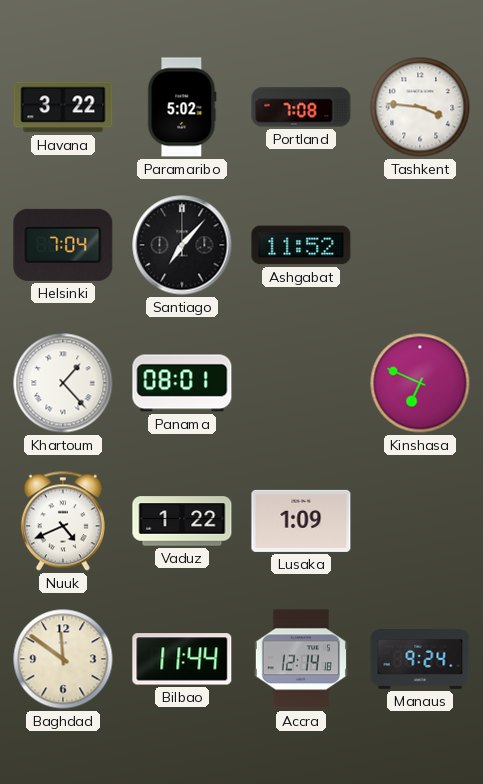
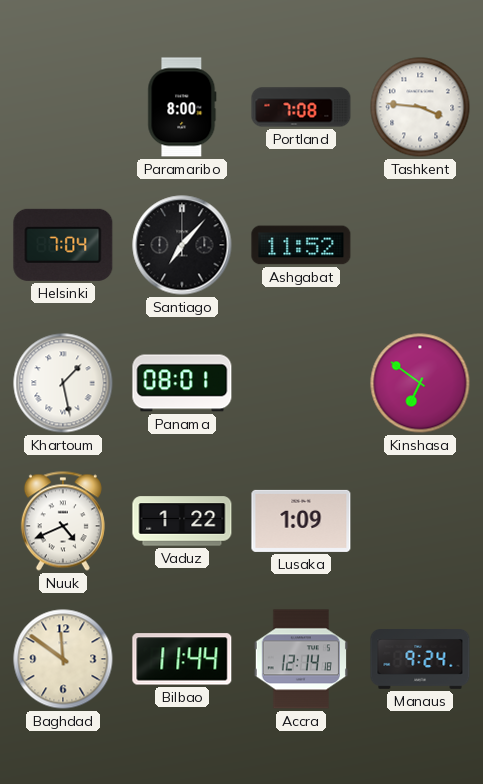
Havana: 3:22 -> none (63, 107)
Paramaribo: 5:02 -> 8:00 (182, 107)
Khartoum: 1:23 -> 1:28 (63, 383)
Kinshasa: 6:49 -> 6:51 (420, 383)
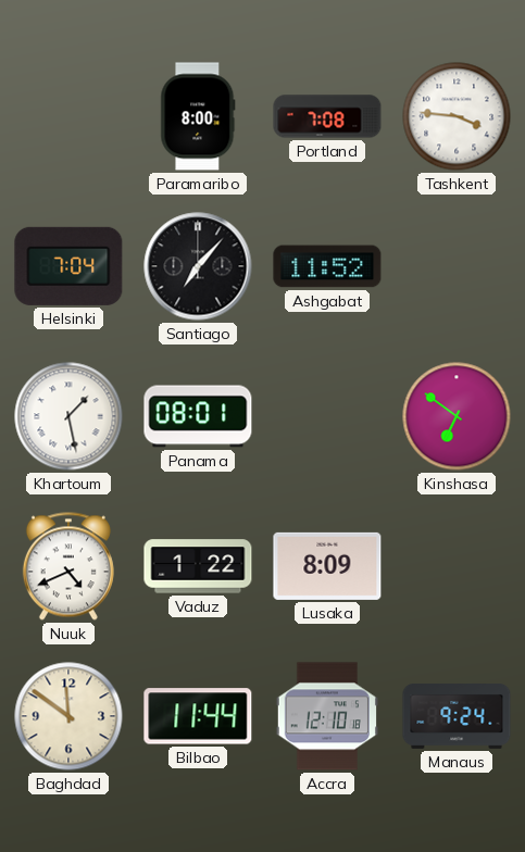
Lusaka: 1:09 -> 8:09 (327, 566)
Accra: 12:14 -> 12:10 (327, 716)
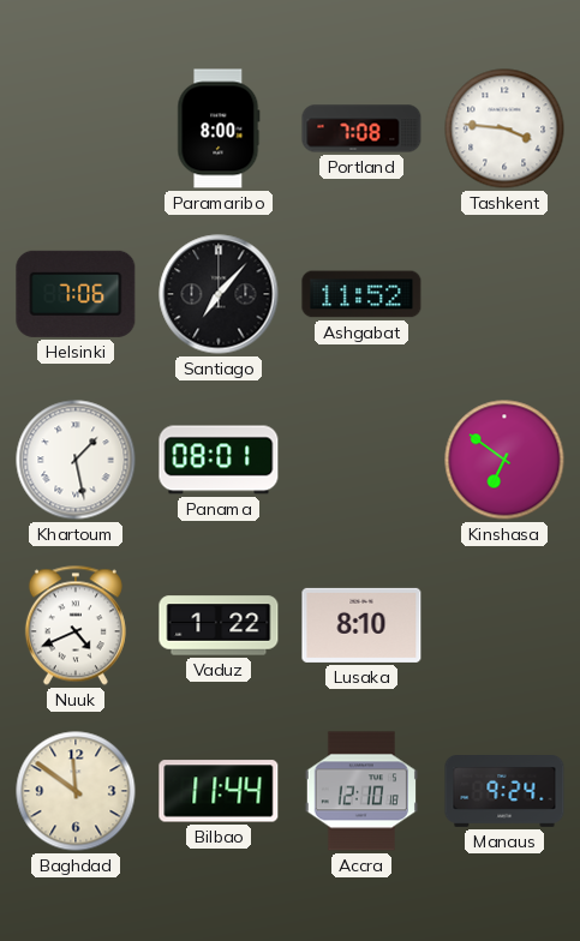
Helsinki: 7:04 -> 7:06 (76, 294)
Lusaka: 8:09 -> 8:10 (361, 625)
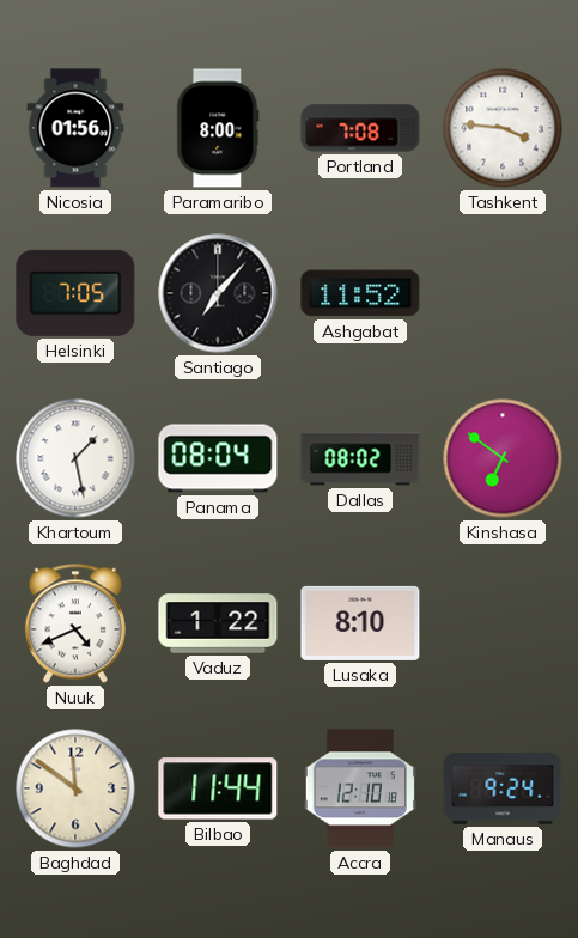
Nicosia: none -> 01:56 (75, 128)
Helsinki: 7:06 -> 7:05 (75, 293)
Panama: 08:01 -> 08:04 (218, 458)
Dallas: none -> 08:02 (360, 458)
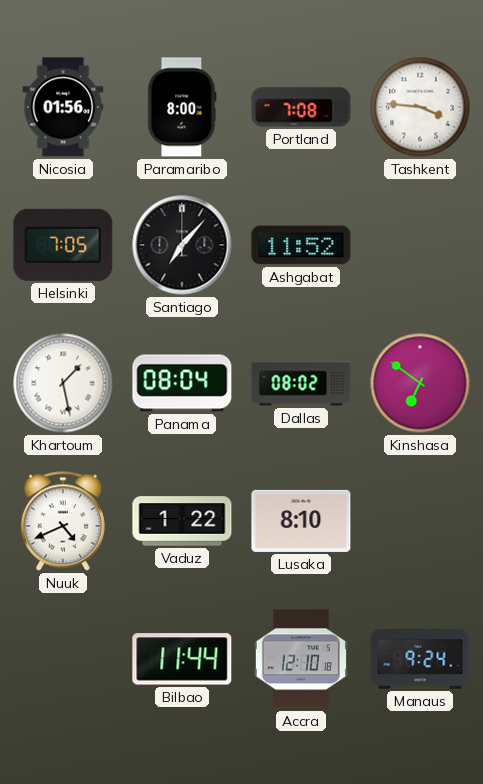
Baghdad: 11:51 -> none (75, 788)
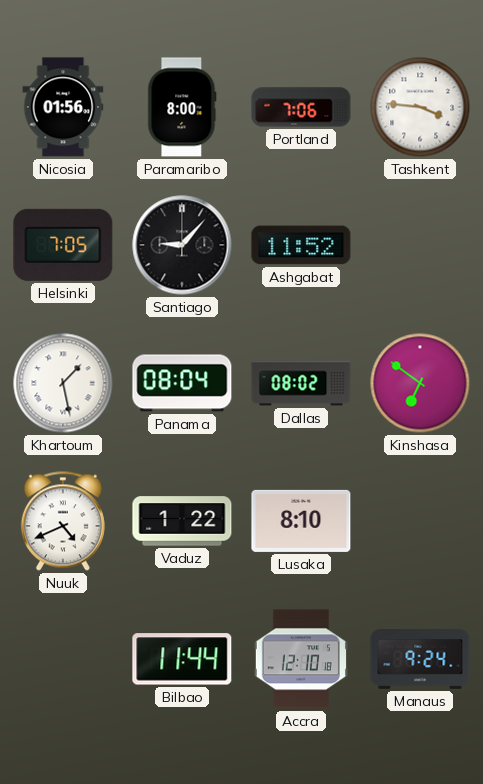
Portland: 7:08 -> 7:06 (301, 107)
Santiago: 7:07 -> 9:07 (182, 245)
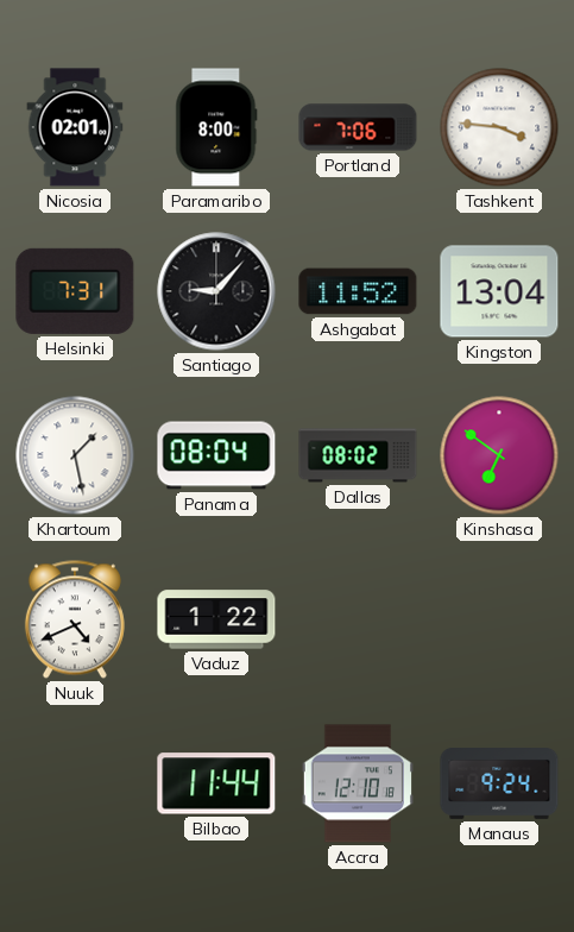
Nicosia: 01:56 -> 02:01 (75, 127)
Helsinki: 7:05 -> 7:31 (75, 291)
Kingston: none -> 13:04 (499, 291)
Lusaka: 8:10 -> none (301, 521)
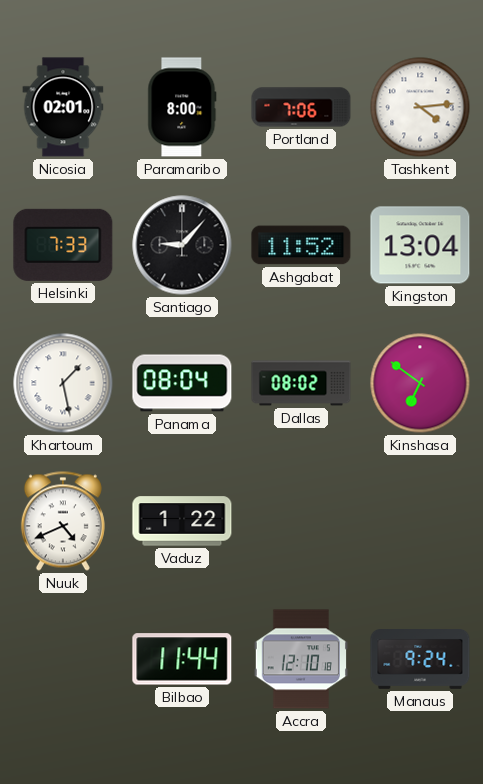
Tashkent: 3:46 -> 4:14 (420, 107)
Helsinki: 7:31 -> 7:33 (63, 245)
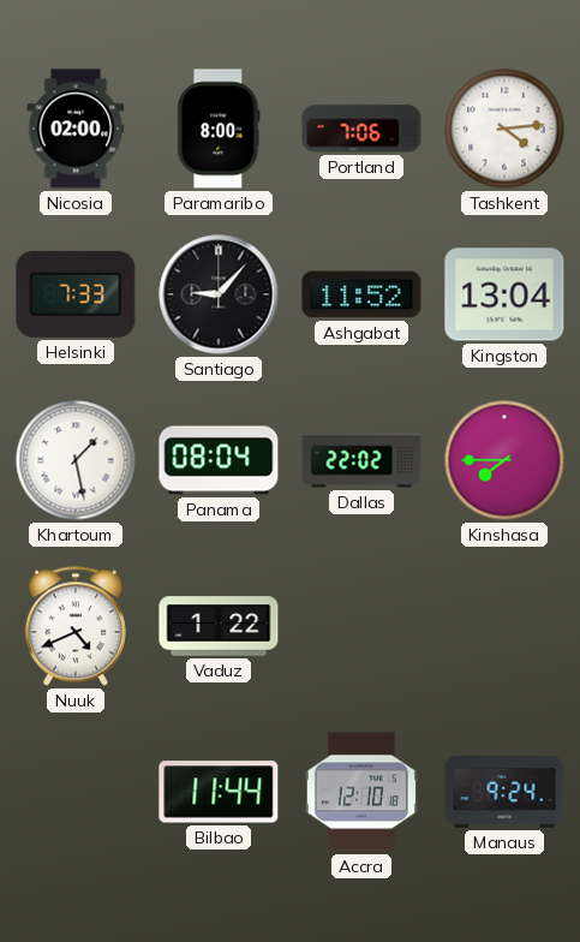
Nicosia: 02:01 -> 02:00 (76, 129)
Dallas: 08:02 -> 22:02 (361, 460)
Kinshasa: 6:51 -> 7:45 (504, 460)
